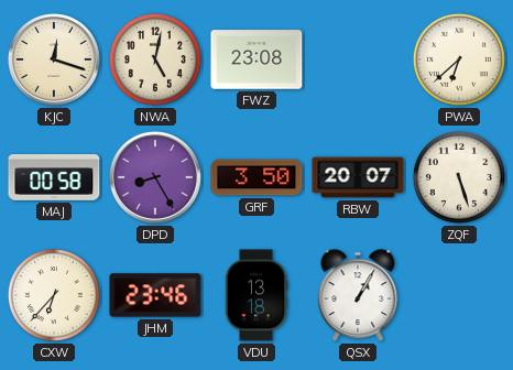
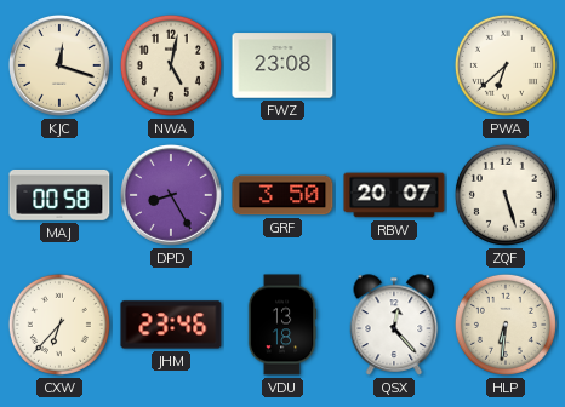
QSX: 1:05 -> 12:23 (394, 325)
HLP: none -> 6:31 (506, 325)
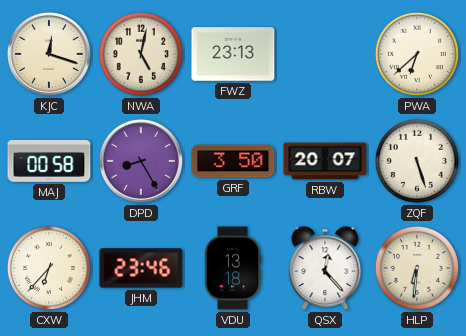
FWZ: 23:08 -> 23:13 (233, 54)
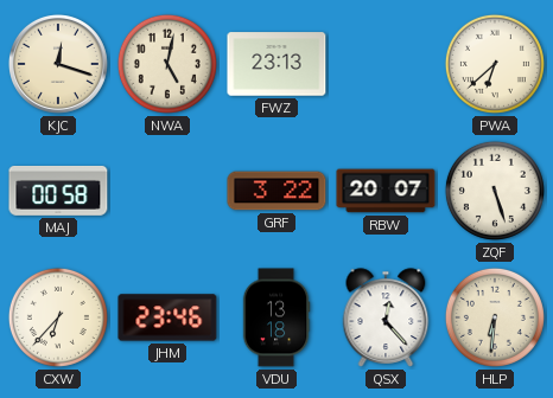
DPD: 8:25 -> none (141, 161)
GRF: 3:50 -> 3:22 (276, 191)
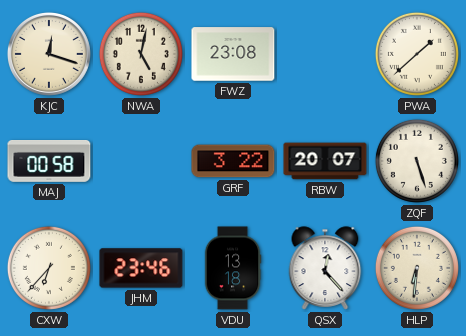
FWZ: 23:13 -> 23:08 (233, 54)
PWA: 6:38 -> 1:38 (417, 54)
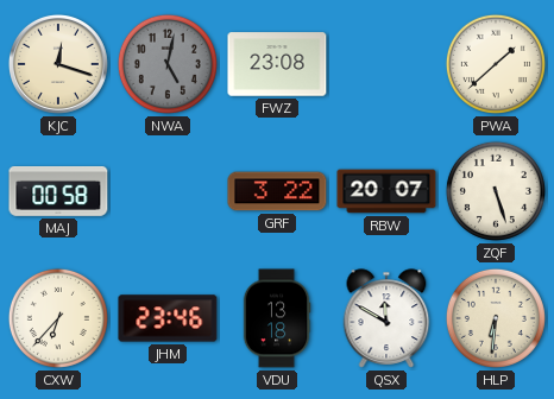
NWA dial: cream -> grey (168, 64)
QSX: 12:23 -> 11:50 (386, 318)
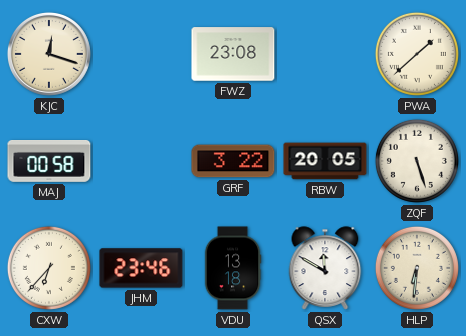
NWA: 5:02 -> none (168, 64)
RBW: 20:07 -> 20:05 (325, 161)
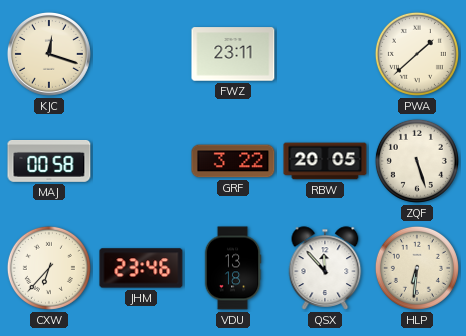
FWZ: 23:08 -> 23:11 (233, 54)
QSX: 11:50 -> 11:53 (325, 268)
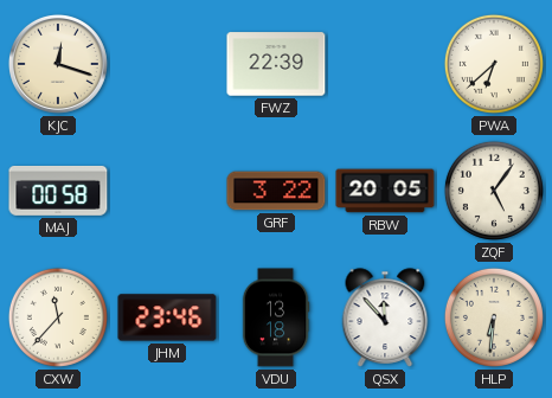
FWZ: 23:11 -> 22:39 (276, 64)
PWA: 1:38 -> 6:38 (494, 64)
ZQF: 5:27 -> 5:06 (494, 191)
CXW: 6:37 -> 11:37 (58, 317)
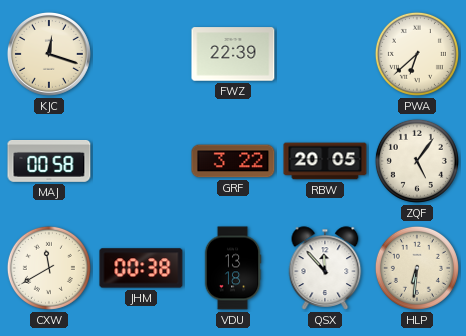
CXW: 11:37 -> 11:40 (49, 268)
JHM: 23:46 -> 00:38 (141, 268)
